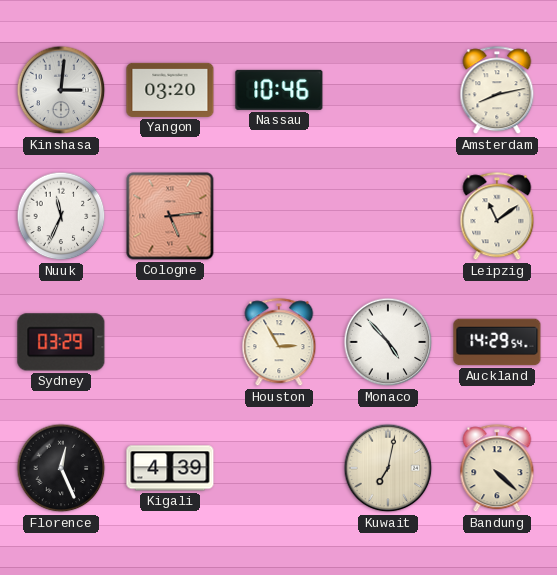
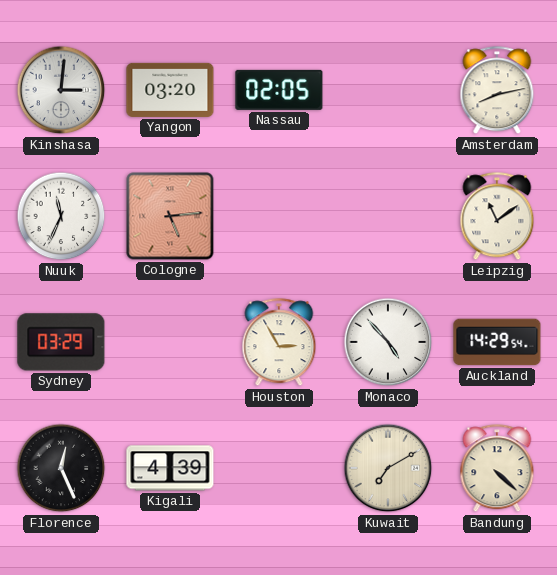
Nassau: 10:46 -> 02:05 (279, 90)
Kuwait: 7:02 -> 7:10 (388, 468)
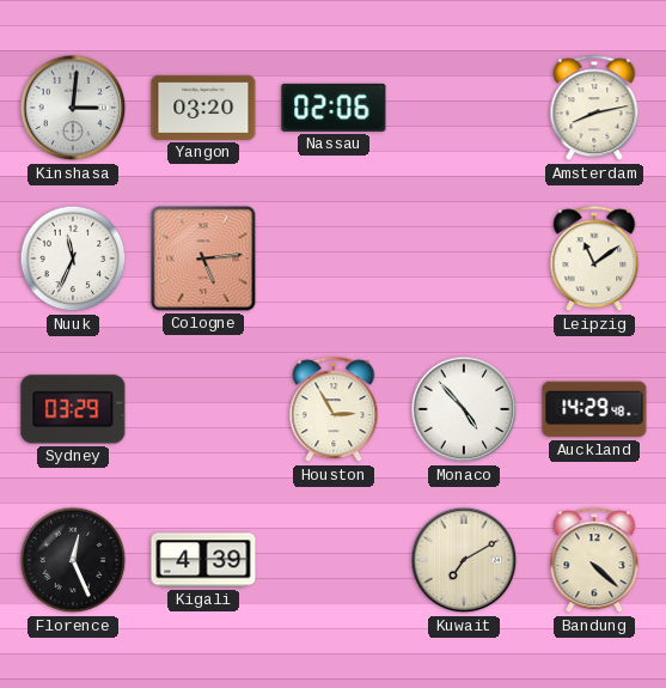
Nassau: 02:05 -> 02:06 (334, 108)
Auckland: 14:29:54 -> 14:29:48 (594, 409)
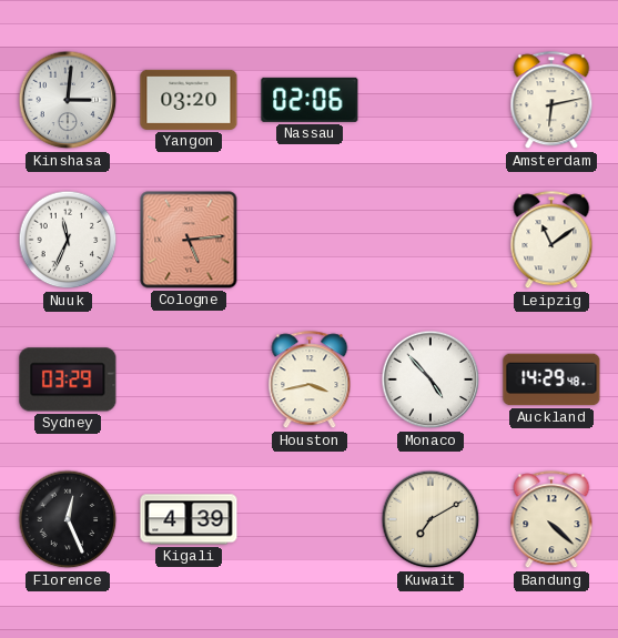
Amsterdam: 8:13 -> 6:13 (551, 101)
Houston: 2:55 -> 3:43 (310, 381)
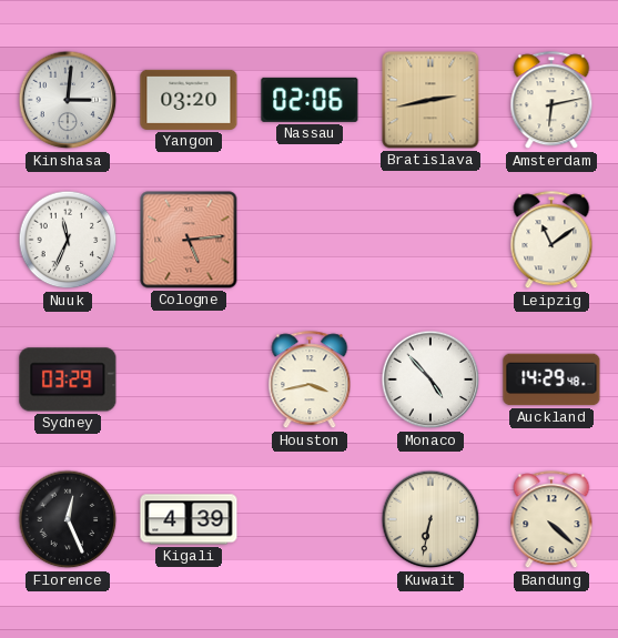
Bratislava: none -> 2:43 (430, 100)
Kuwait: 7:10 -> 6:32 (430, 519)
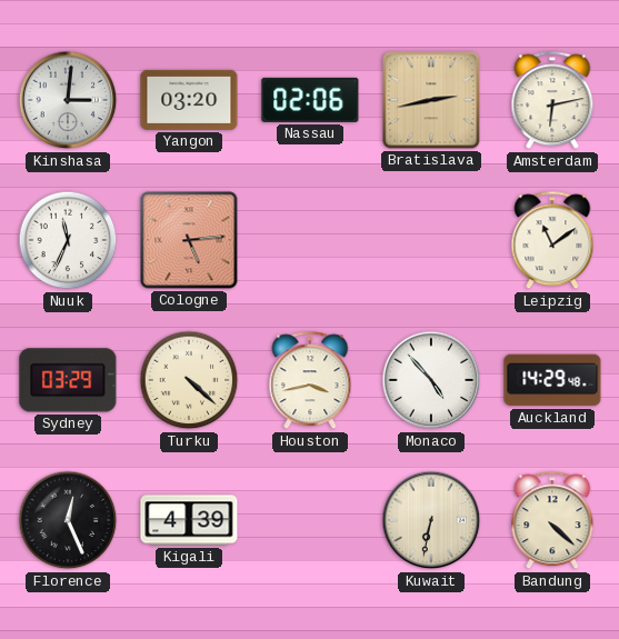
Turku: none -> 4:22 (189, 380)
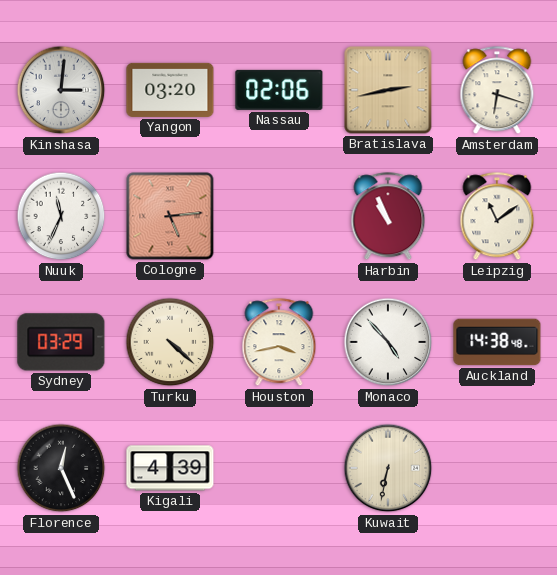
Amsterdam: 6:13 -> 6:18 (497, 91)
Harbin: none -> 10:56 (388, 217)
Auckland: 14:29 -> 14:38 (497, 342)
Bandung: 4:22 -> none (552, 521)
